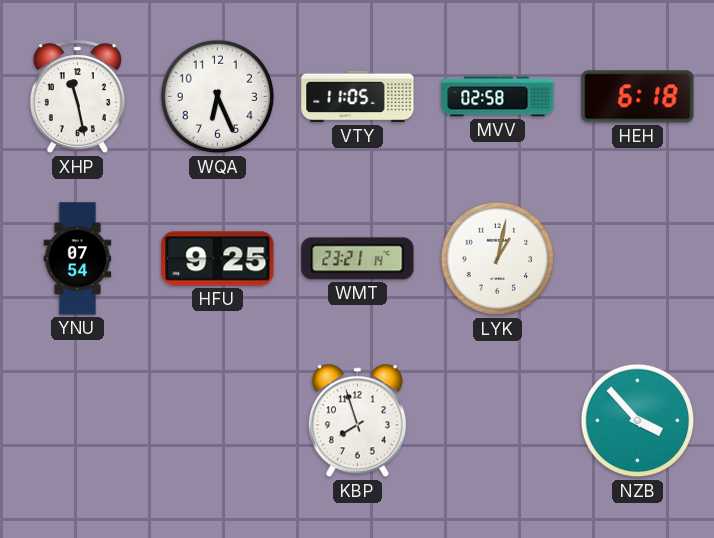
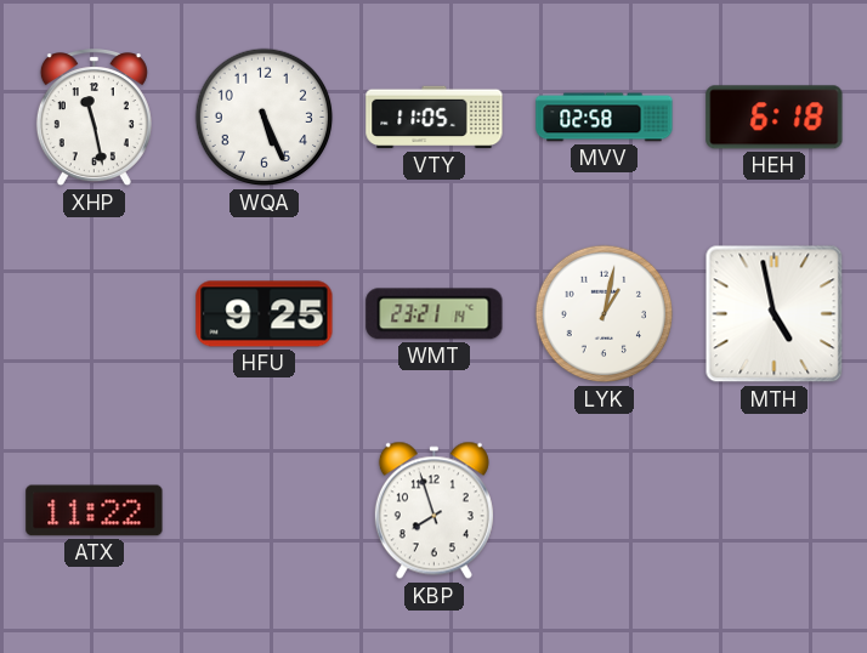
WQA: 6:26 -> 5:26 (265, 118)
YNU: 07:54 -> none (78, 259)
MTH: none -> 4:58 (775, 314)
ATX: none -> 11:22 (95, 511)
NZB: 3:53 -> none (638, 421)
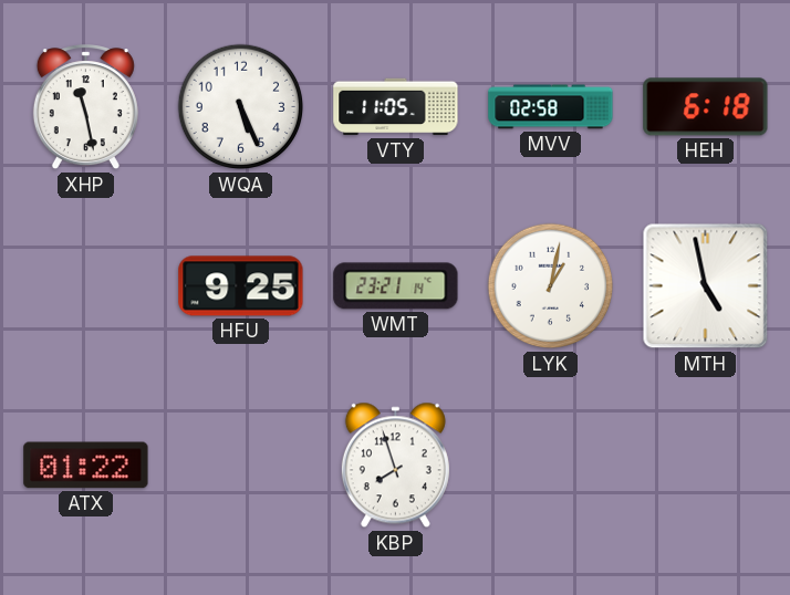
ATX: 11:22 -> 01:22 (86, 466)
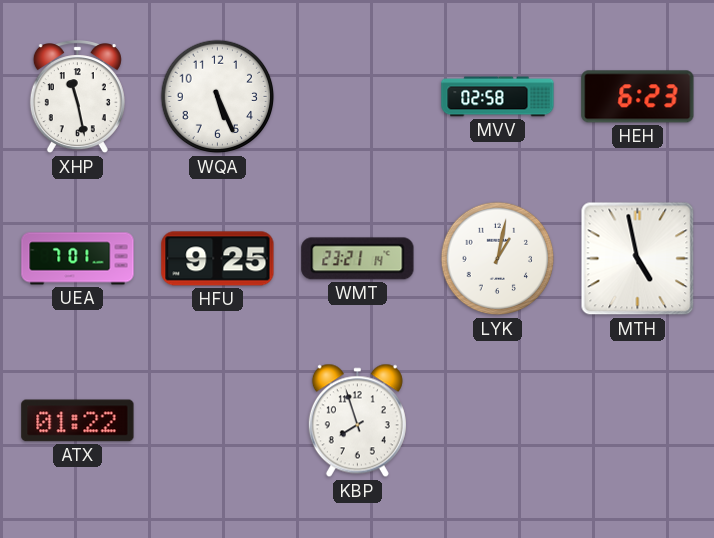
VTY: 11:05 -> none (396, 107)
HEH: 6:18 -> 6:23 (638, 97)
UEA: none -> 7:01 (78, 259)
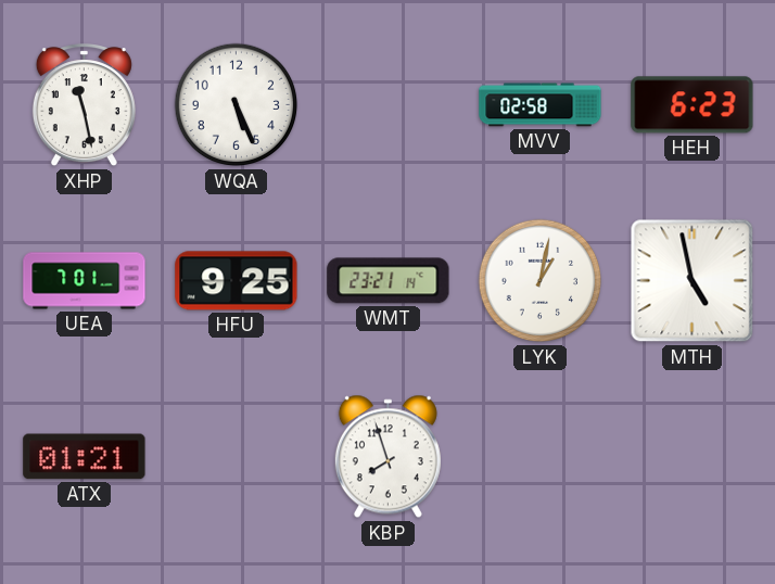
ATX: 01:22 -> 01:21 (85, 457)
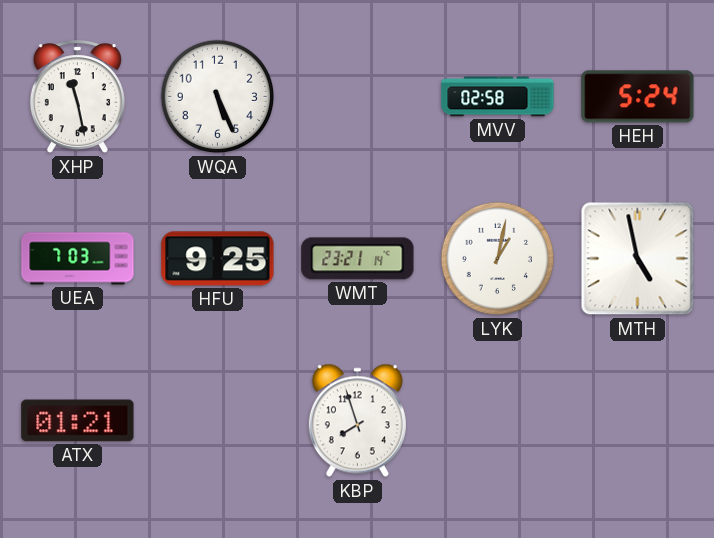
HEH: 6:23 -> 5:24 (638, 97)
UEA: 7:01 -> 7:03 (78, 259)
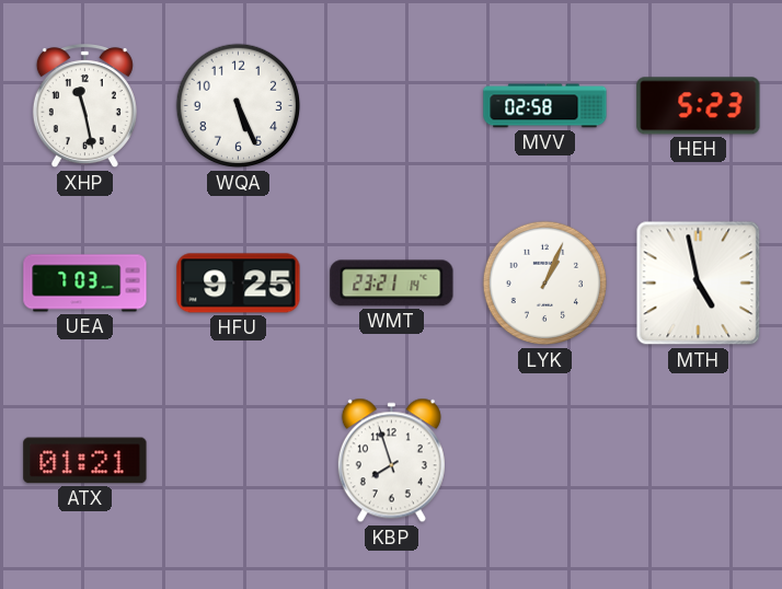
HEH: 5:24 -> 5:23 (699, 106)
LYK: 1:02 -> 1:04 (545, 284)
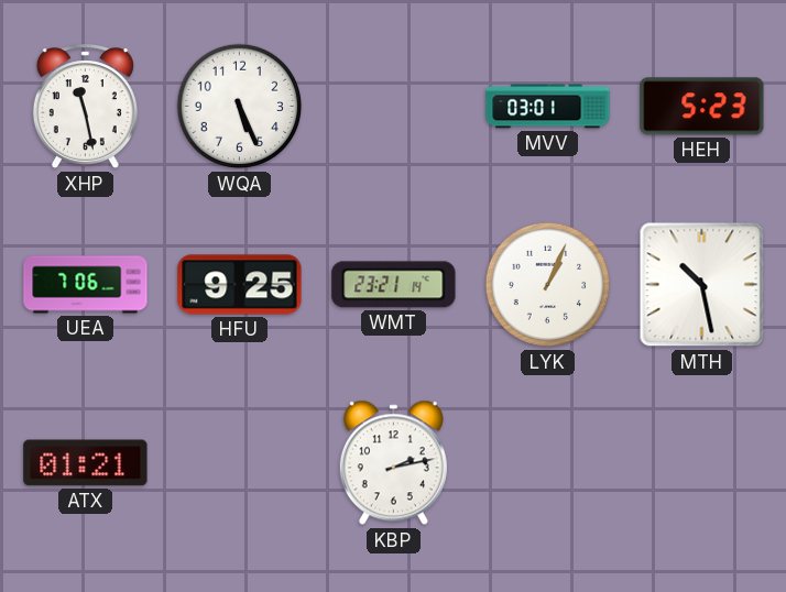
MVV: 02:58 -> 03:01 (548, 107)
UEA: 7:03 -> 7:06 (86, 285)
MTH: 4:58 -> 10:28 (702, 285)
KBP: 7:57 -> 2:13 (393, 463)
